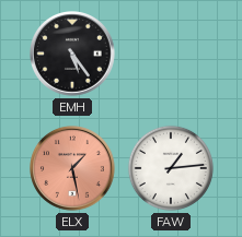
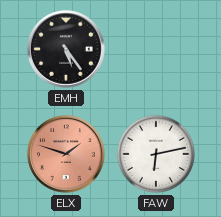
ELX: 1:28 -> 1:48 (67, 155)
FAW: 1:14 -> 6:13 (156, 154)
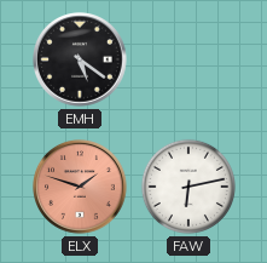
EMH: 5:24 -> 5:21 (81, 61)
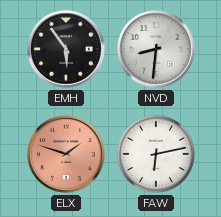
EMH: 5:21 -> 5:54 (67, 50)
NVD: none -> 8:31 (157, 50)
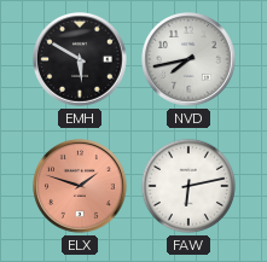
EMH: 5:54 -> 5:50 (81, 60)
NVD: 8:31 -> 7:43 (190, 60)
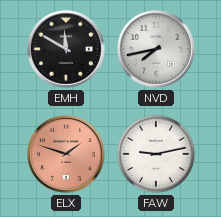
EMH: 5:50 -> 11:50 (67, 50)
FAW: 6:13 -> 9:13 (156, 154)
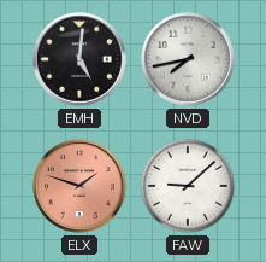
EMH: 11:50 -> 5:01 (81, 60)
FAW: 9:13 -> 9:08 (188, 186)
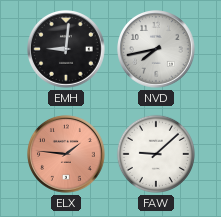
EMH: 5:01 -> 9:01 (67, 50)
ELX: 1:48 -> 1:46 (67, 155)
